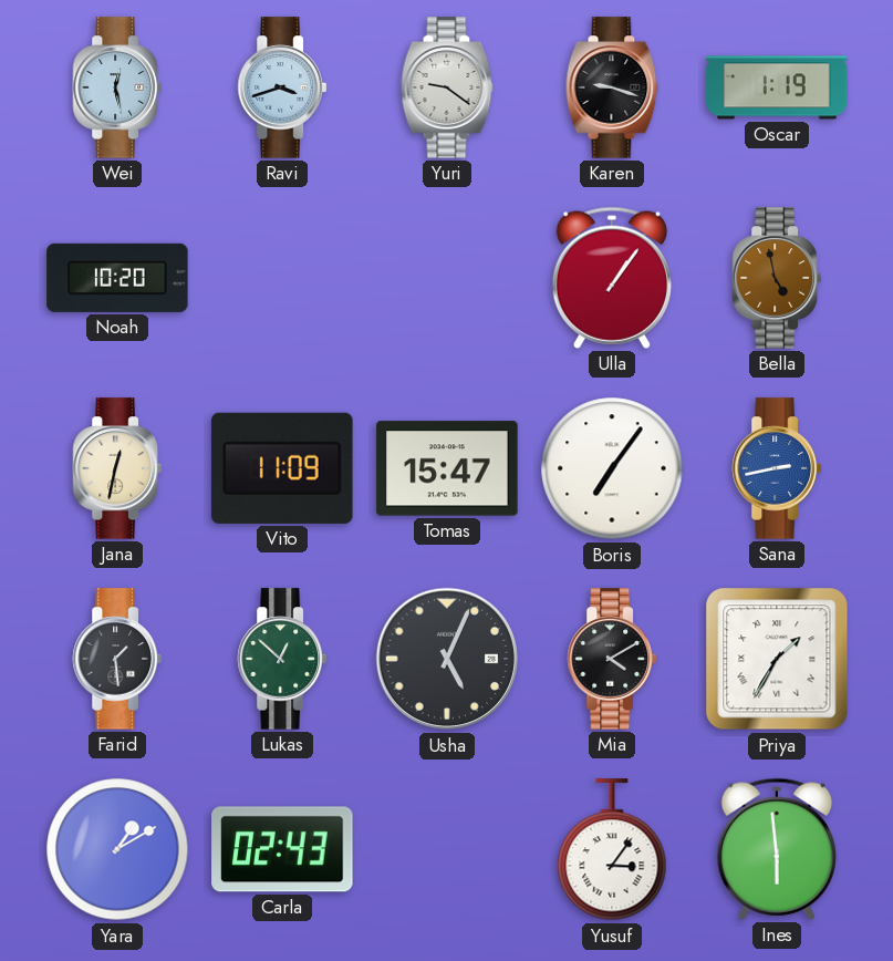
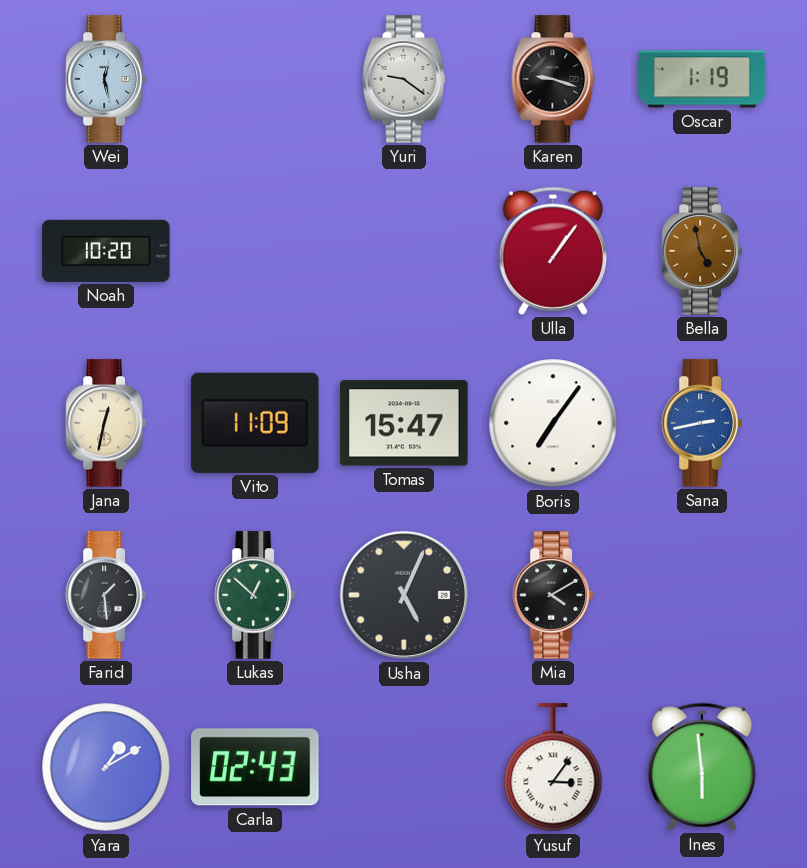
Ravi: 3:42 -> none (282, 87)
Priya: 1:35 -> none (777, 659)
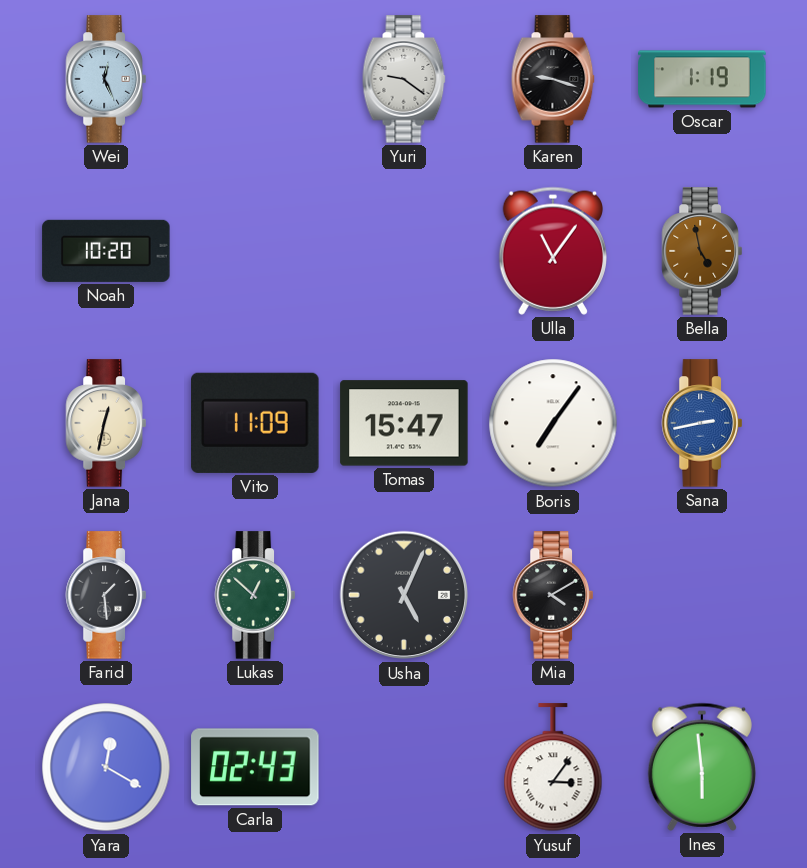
Wei: 12:28 -> 12:26 (106, 79)
Ulla: 1:06 -> 11:06 (553, 251)
Yara: 1:10 -> 12:20 (106, 767)
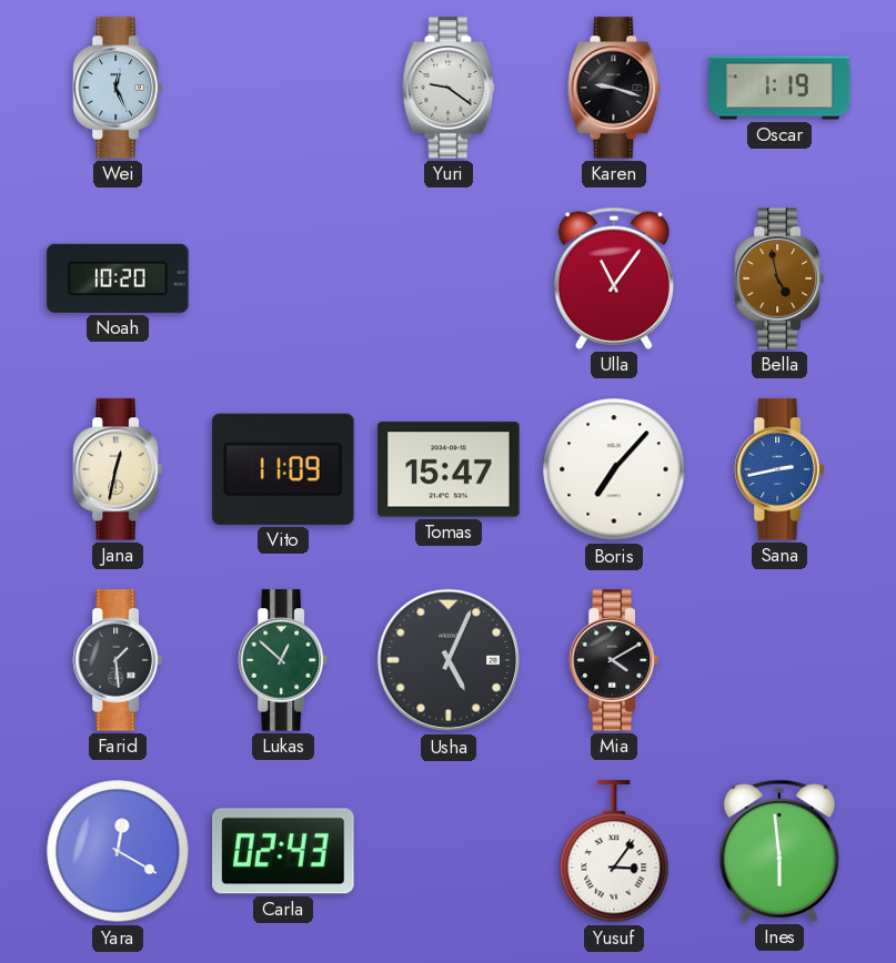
Boris: 7:06 -> 7:07 (614, 469)
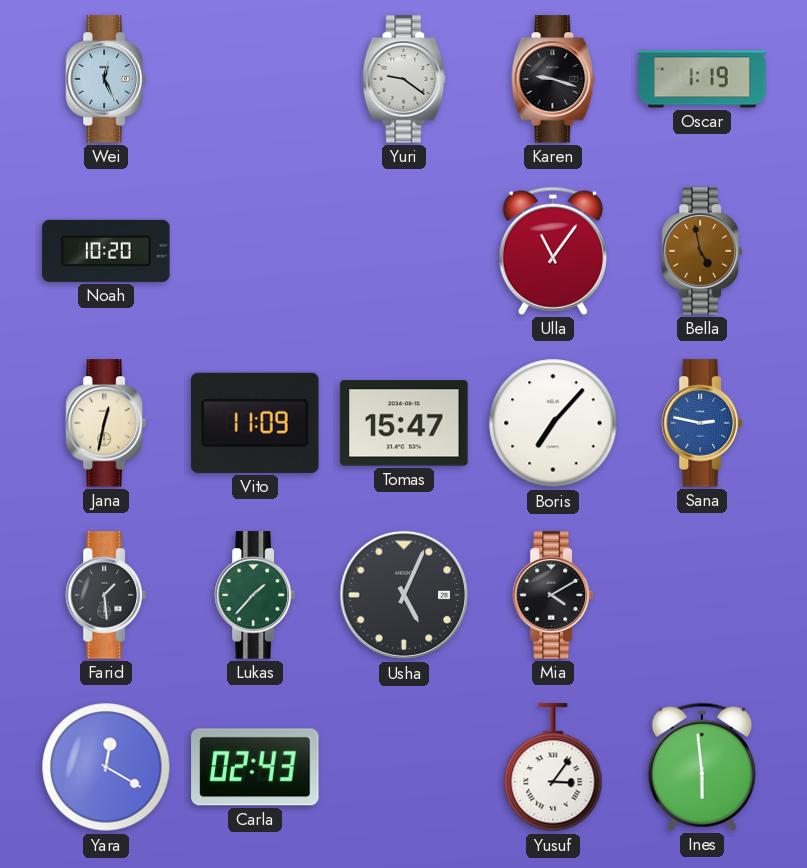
Sana: 2:43 -> 2:47 (702, 423)
Lukas: 12:52 -> 1:37 (255, 595)
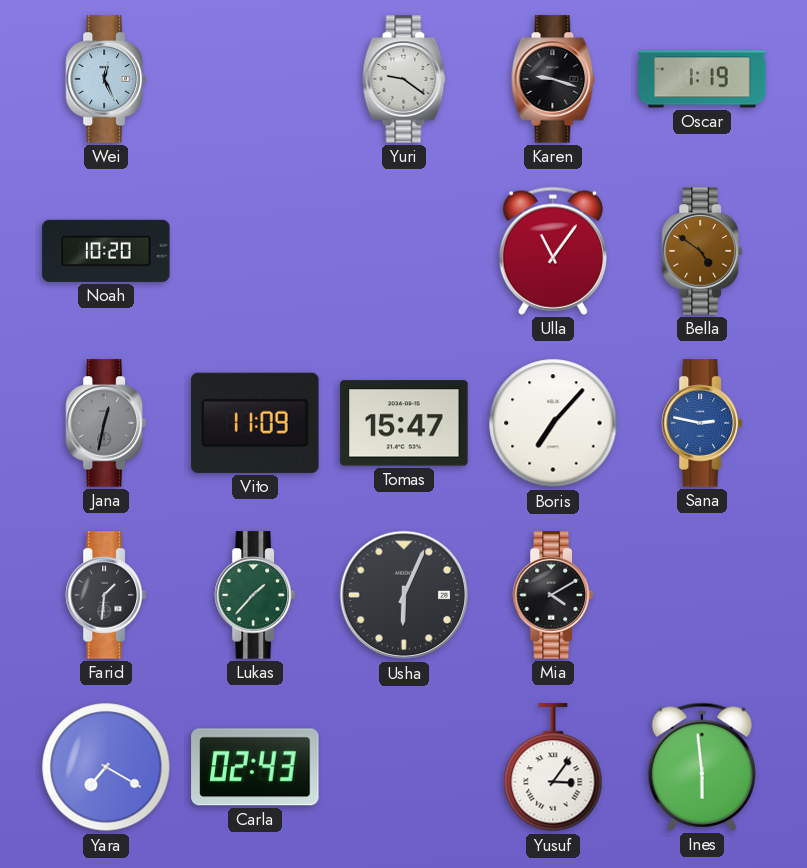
Bella: 4:58 -> 4:51 (702, 251)
Jana dial: cream -> grey (106, 423)
Farid: 1:29 -> 1:31 (106, 595)
Usha: 5:04 -> 6:04 (404, 595)
Yara: 12:20 -> 7:20 (106, 767)
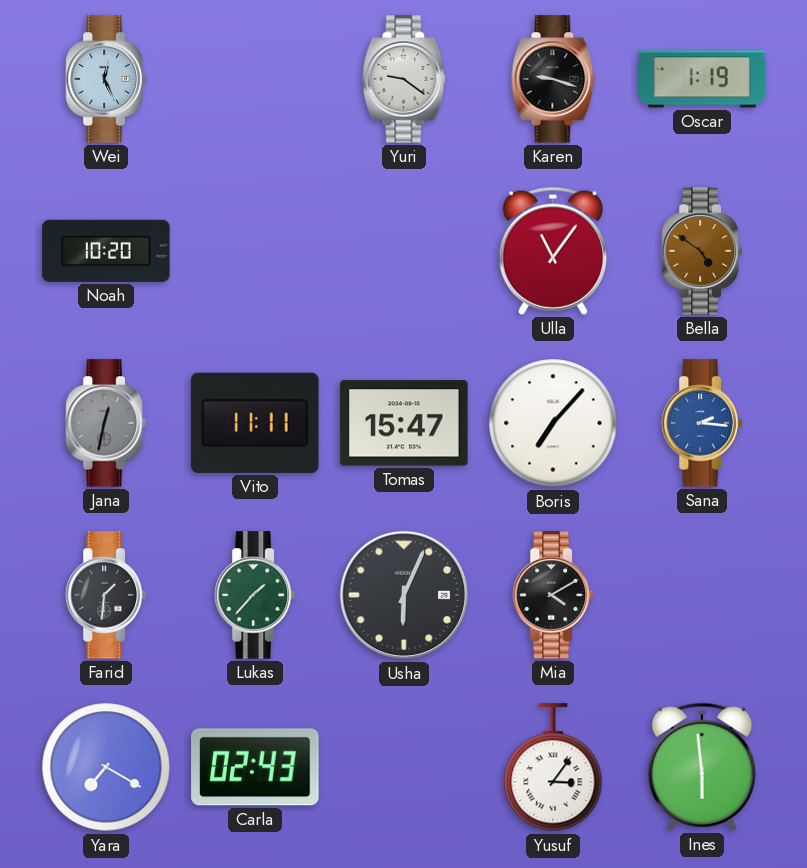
Vito: 11:09 -> 11:11 (255, 423)
Sana: 2:47 -> 2:16 (702, 423)
